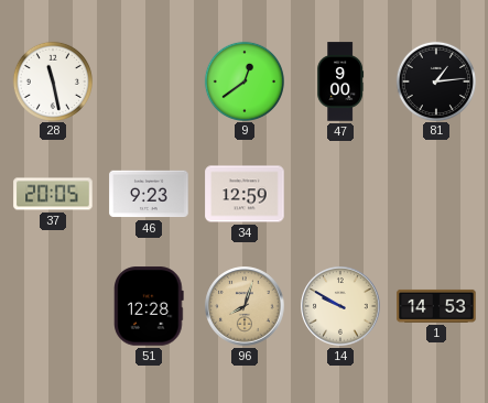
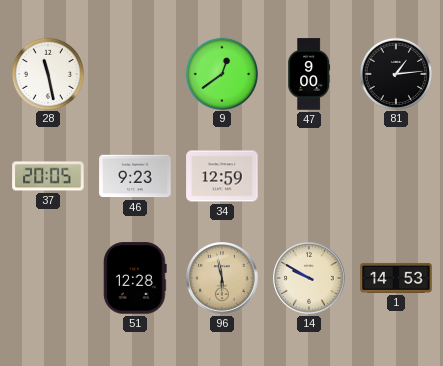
96: 8:03 -> 5:58 (222, 278)
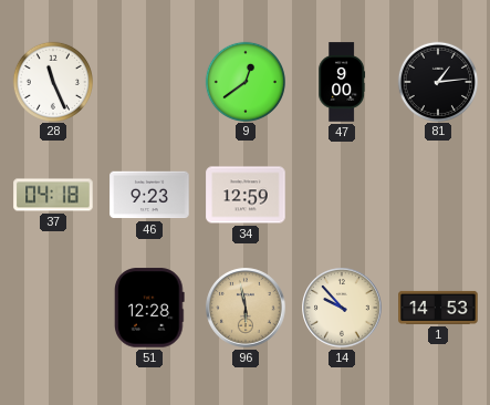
28: 11:28 -> 11:26 (52, 81)
37: 20:05 -> 04:18 (53, 195)
14: 9:50 -> 9:53 (342, 308)
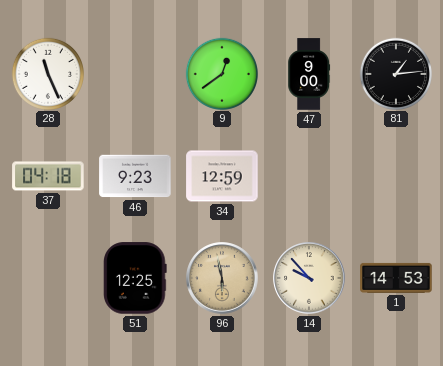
51: 12:28 -> 12:25 (135, 278)
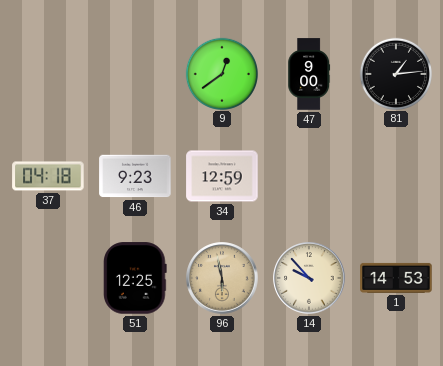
28: 11:26 -> none (47, 73)
